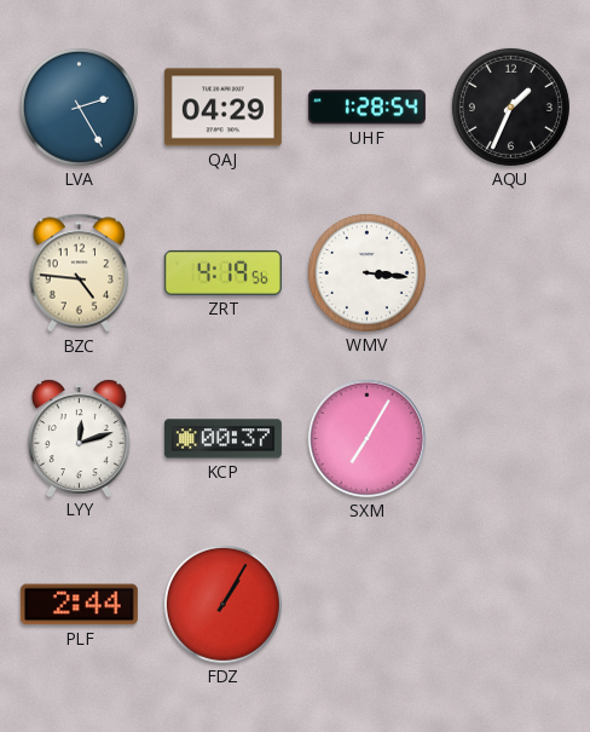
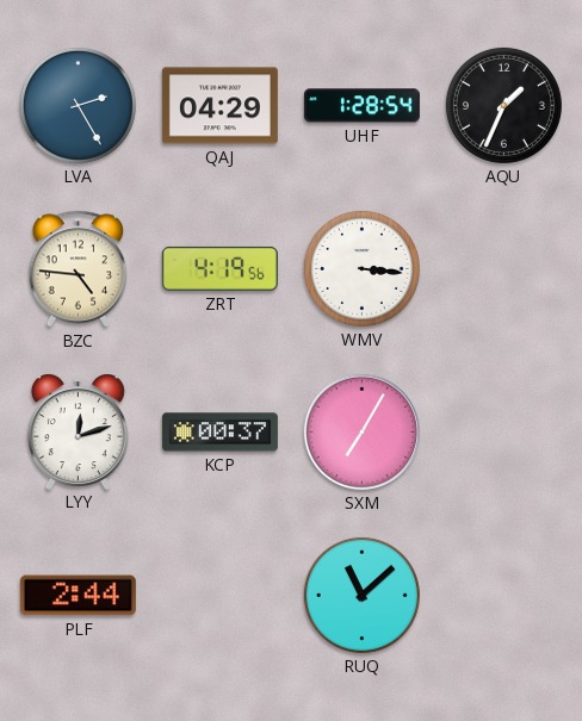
FDZ: 1:05 -> none (222, 604)
RUQ: none -> 11:08 (361, 595)
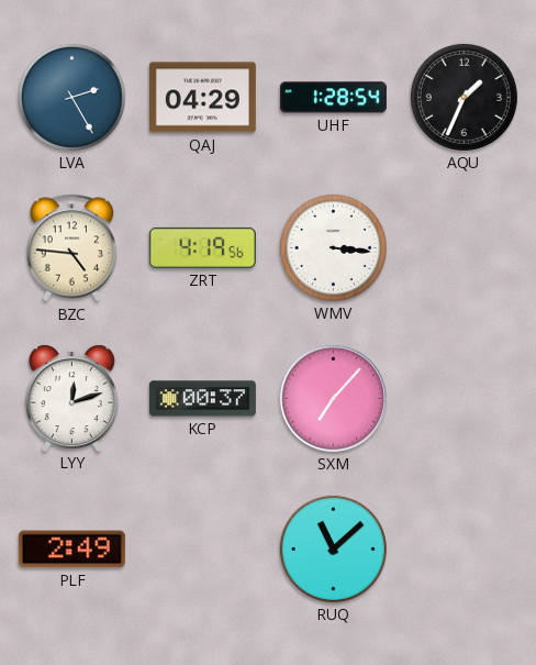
SXM: 7:05 -> 7:07 (333, 398)
PLF: 2:44 -> 2:49 (71, 550)
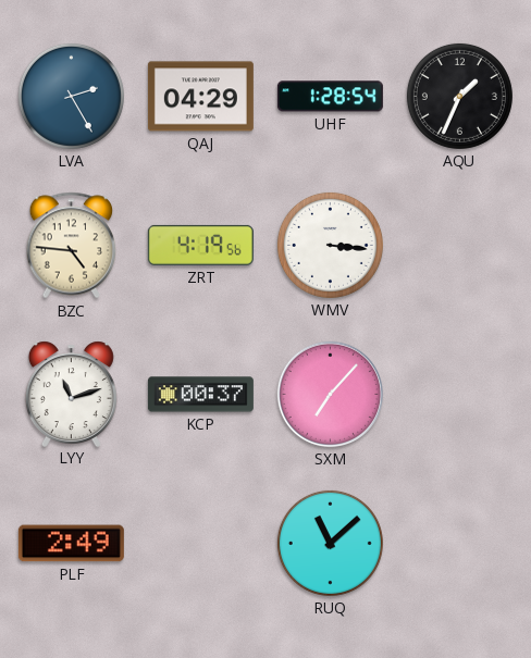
LYY: 12:12 -> 11:12 (71, 394)
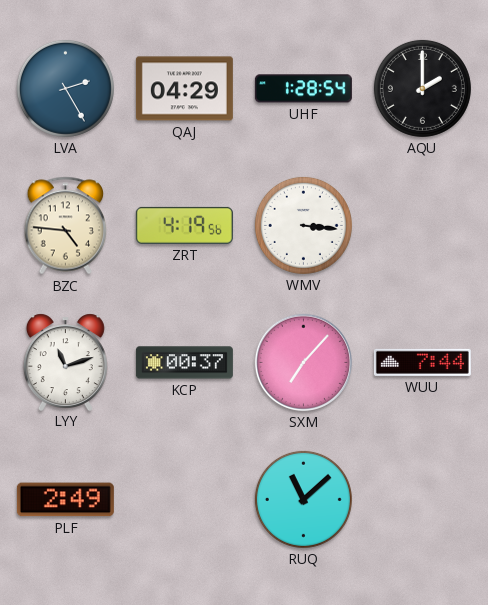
AQU: 1:34 -> 2:00 (422, 88)
WUU: none -> 7:44 (422, 362)
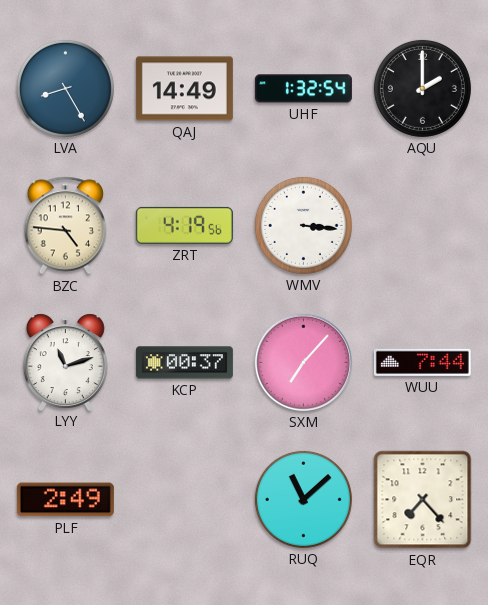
LVA: 2:25 -> 8:25 (65, 88)
QAJ: 04:29 -> 14:49 (184, 89)
UHF: 1:28 -> 1:32 (303, 89)
EQR: none -> 7:23 (423, 500)
